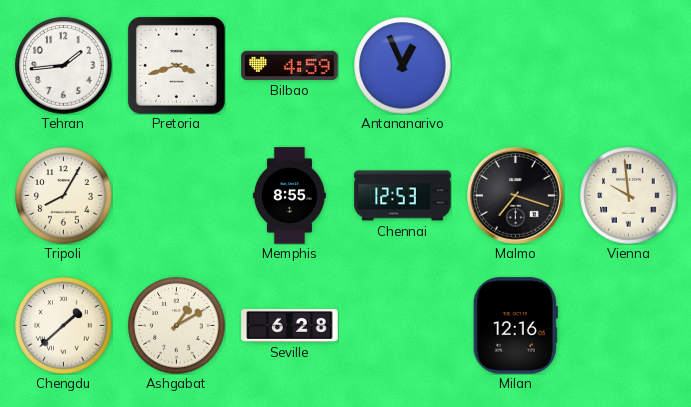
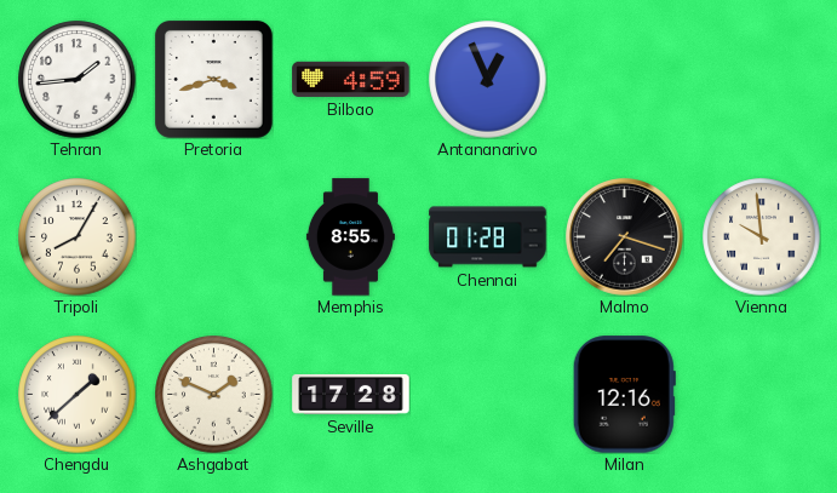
Chennai: 12:53 -> 01:28 (488, 237)
Ashgabat: 1:10 -> 1:49 (214, 395)
Seville: 6:28 -> 17:28 (351, 394)
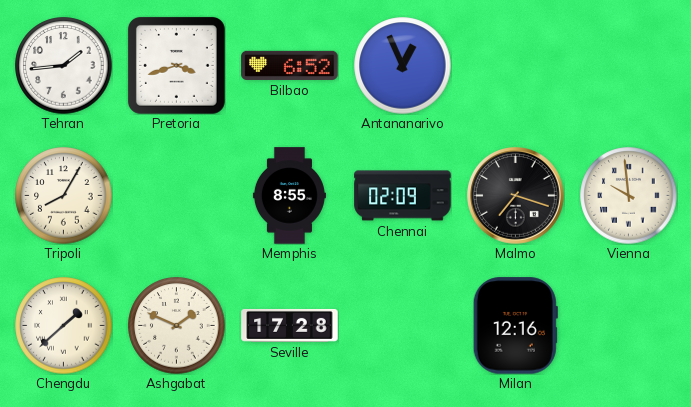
Bilbao: 4:59 -> 6:52 (290, 65)
Chennai: 01:28 -> 02:09 (403, 196)
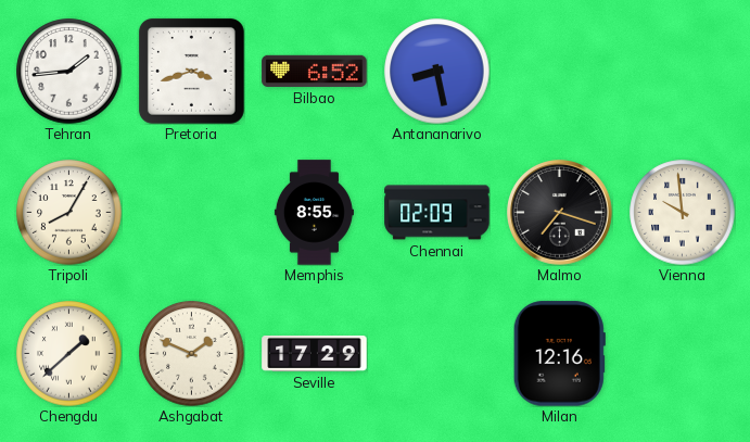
Antananarivo: 12:56 -> 8:28 (437, 72)
Seville: 17:28 -> 17:29 (315, 353)
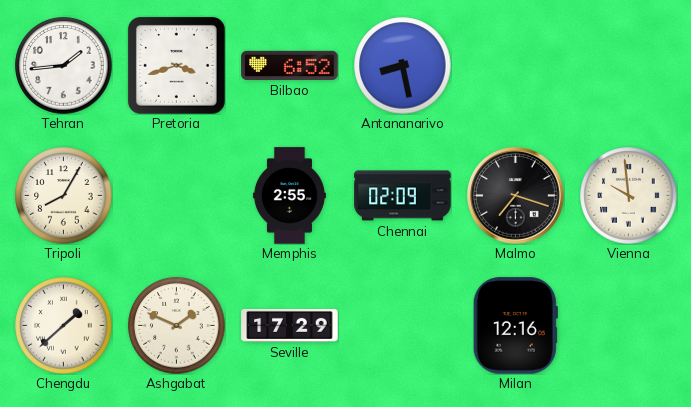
Memphis: 8:55 -> 2:55 (289, 196)
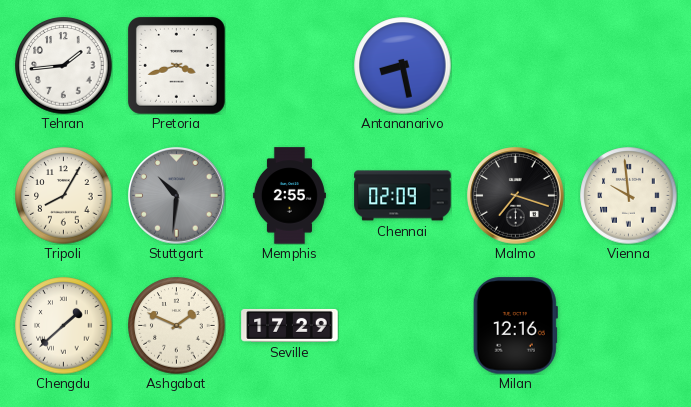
Bilbao: 6:52 -> none (290, 65)
Stuttgart: none -> 10:31 (177, 196)
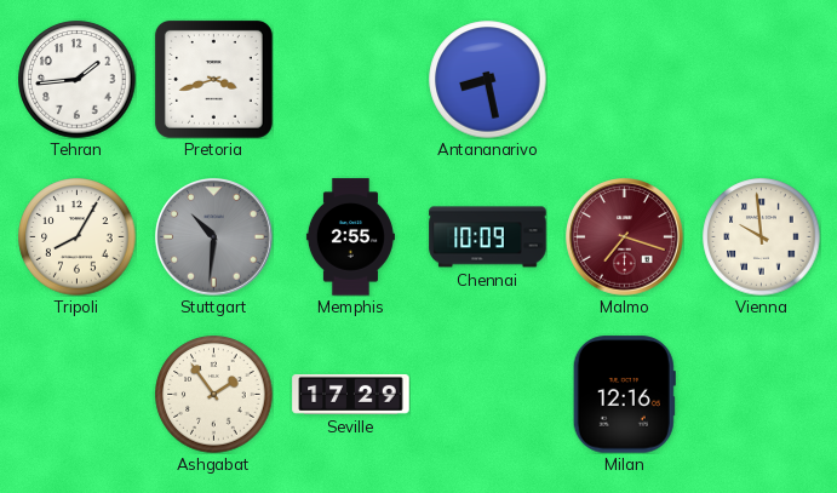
Chennai: 02:09 -> 10:09 (488, 237)
Malmo dial: black -> burgundy (625, 237)
Chengdu: 1:38 -> none (64, 326)
Ashgabat: 1:49 -> 1:54 (214, 395)
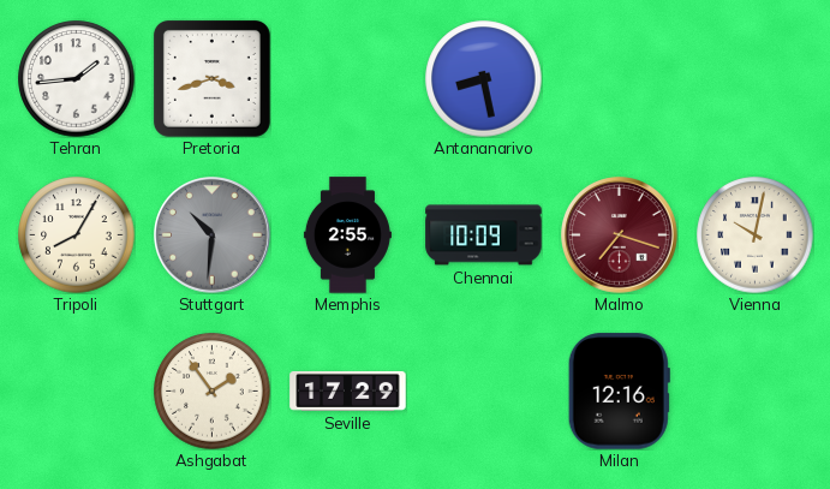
Vienna: 9:59 -> 10:02 (756, 235)
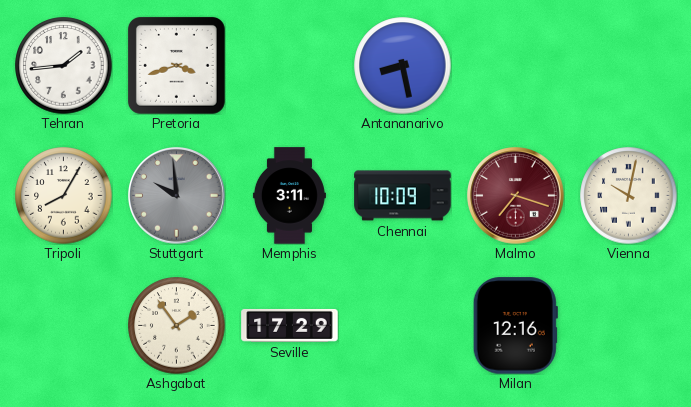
Stuttgart: 10:31 -> 9:59 (177, 196)
Memphis: 2:55 -> 3:11 (289, 196)
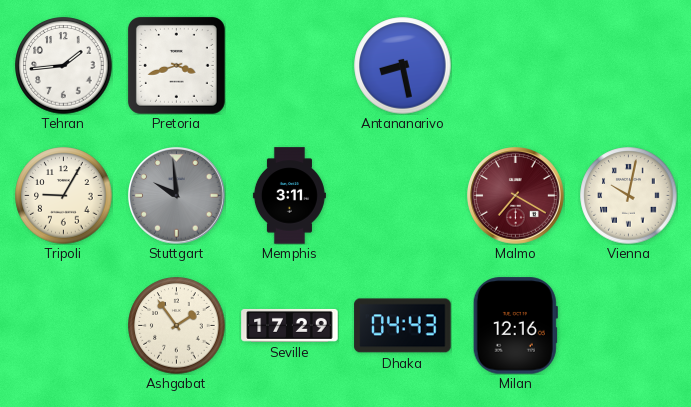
Tripoli: 8:05 -> 9:05 (64, 196)
Chennai: 10:09 -> none (403, 196)
Malmo: 7:18 -> 7:20 (516, 196)
Dhaka: none -> 04:43 (403, 326)
